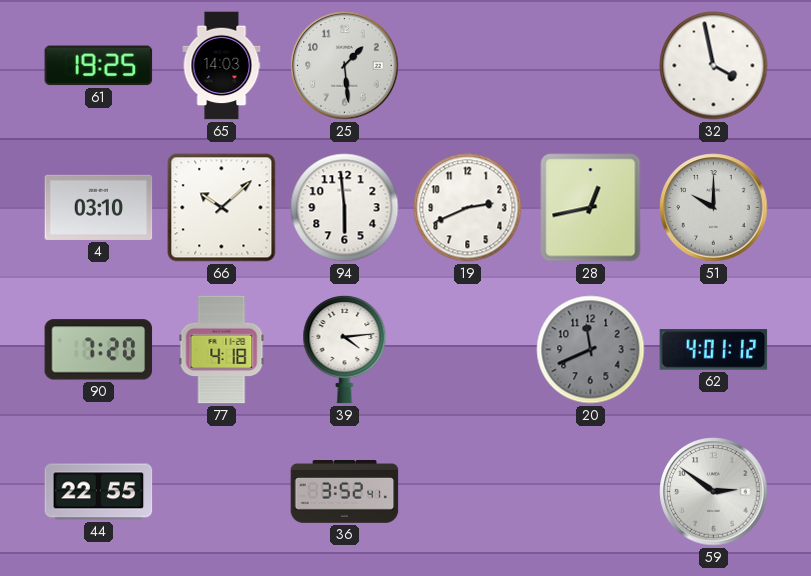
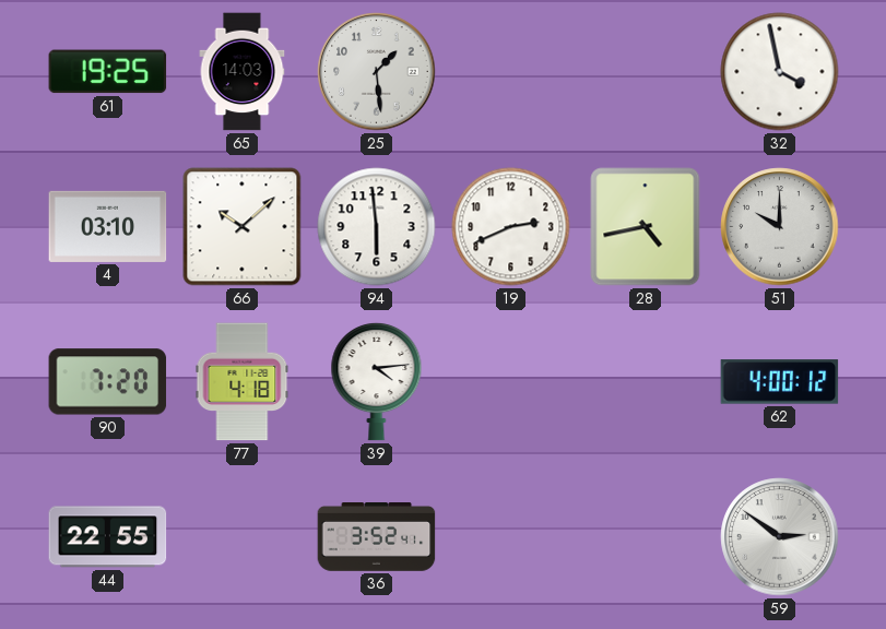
28: 12:43 -> 4:43 (646, 227)
20: 11:41 -> none (591, 350)
62: 4:01 -> 4:00 (780, 382)
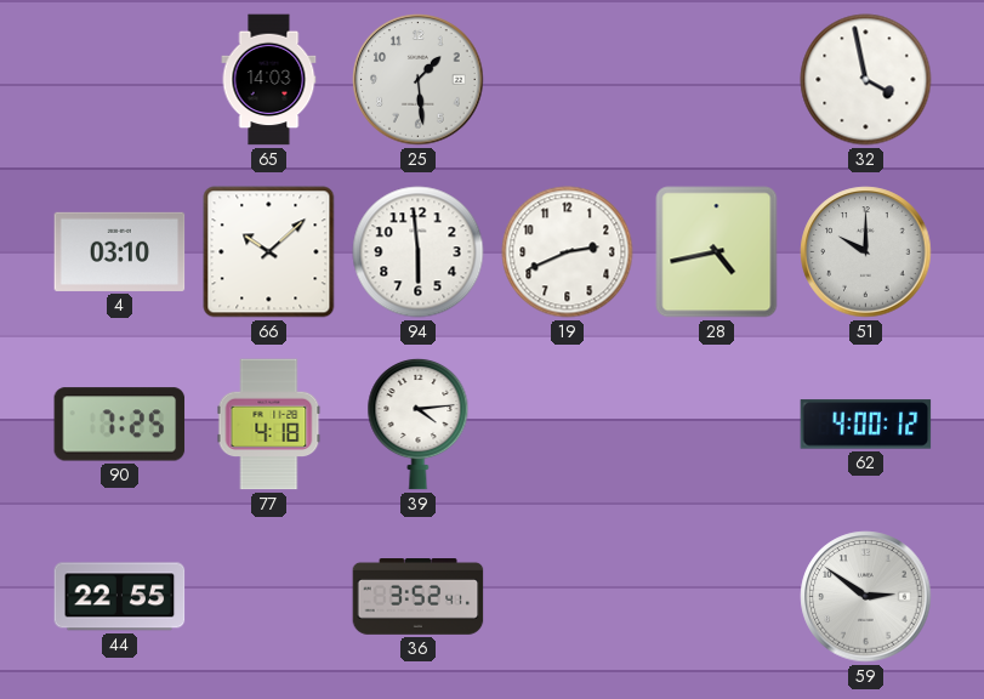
61: 19:25 -> none (108, 72)
90: 7:20 -> 7:25 (120, 425)
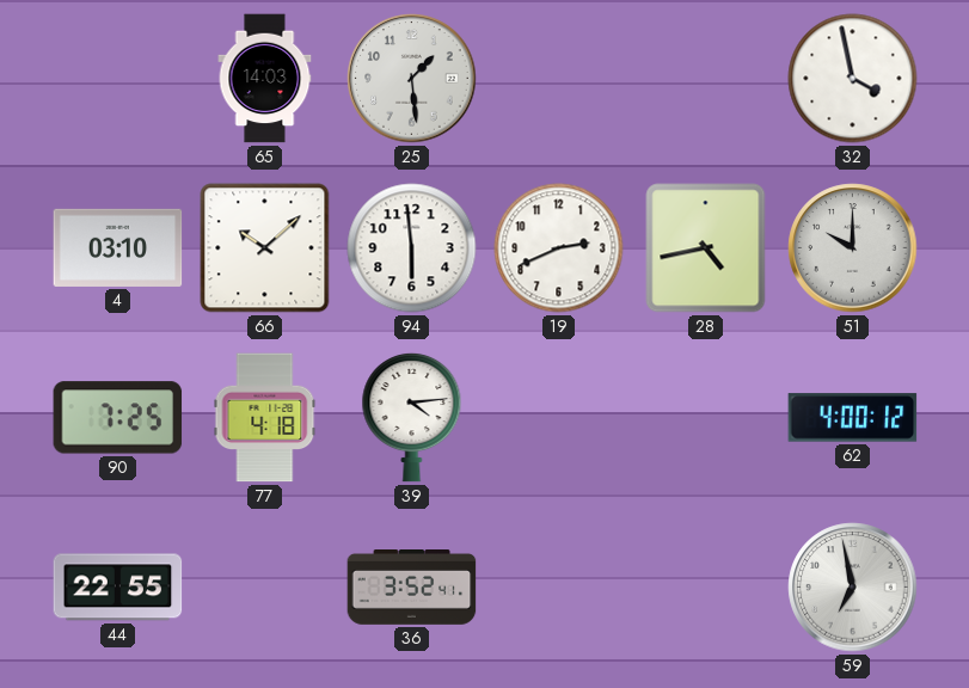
59: 2:51 -> 6:58 (853, 588)
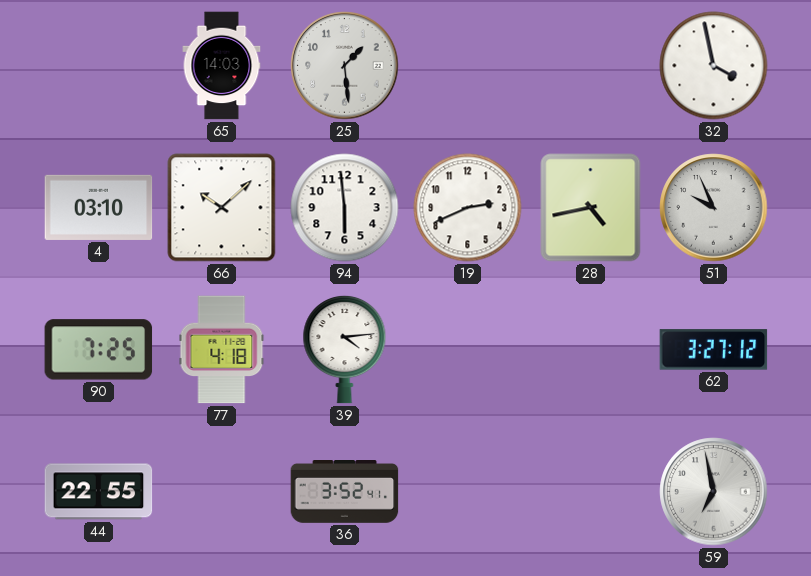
51: 10:00 -> 9:56 (714, 208)
62: 4:00 -> 3:27 (714, 350)
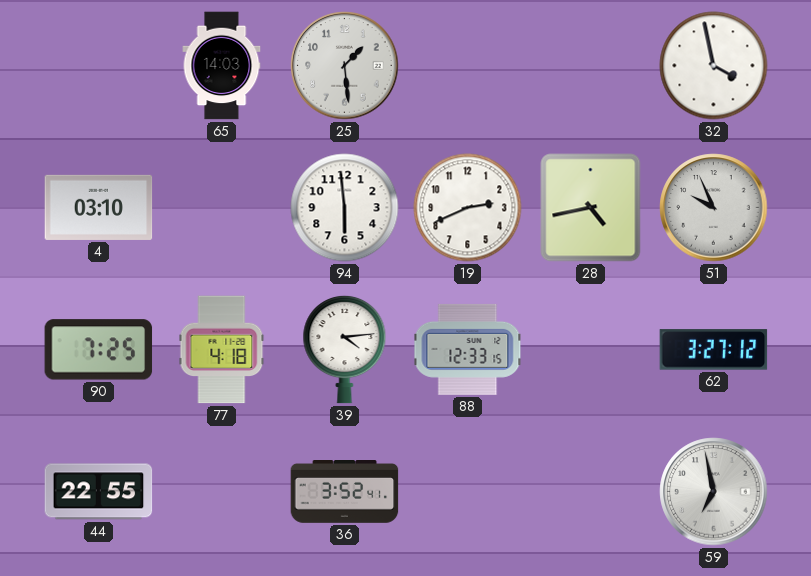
66: 10:08 -> none (222, 208)
88: none -> 12:33 (468, 349)
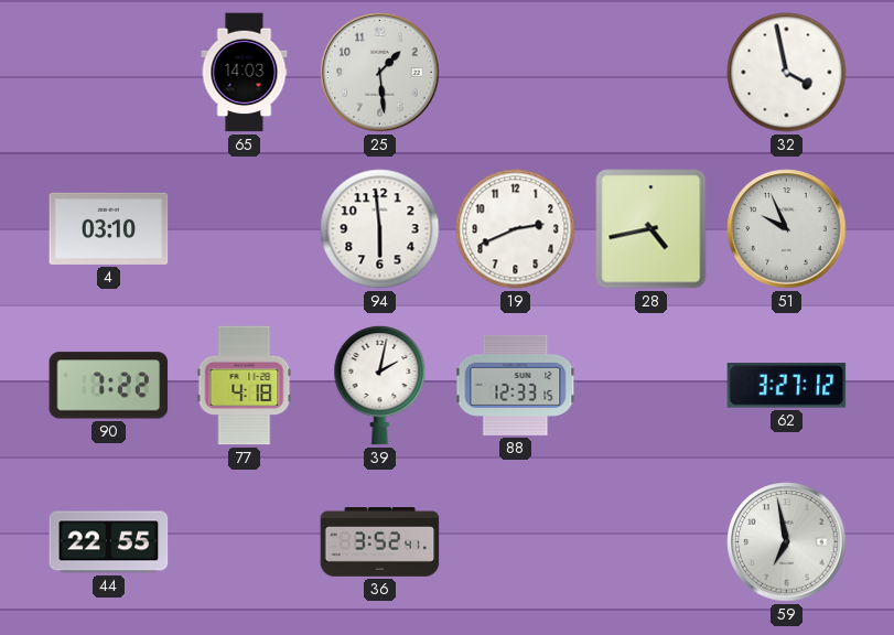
90: 7:25 -> 7:22 (109, 386)
39: 4:14 -> 2:02 (380, 385)
